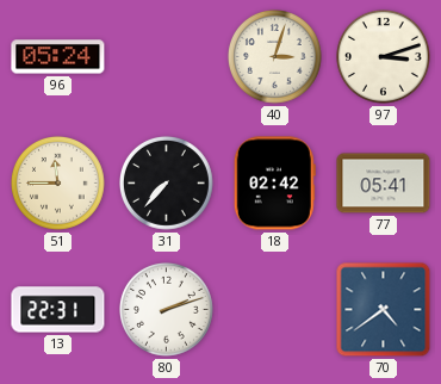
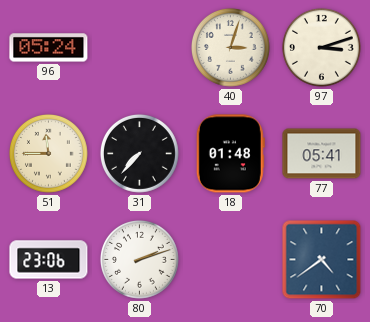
18: 02:42 -> 01:48 (230, 154)
13: 22:31 -> 23:06 (49, 260)
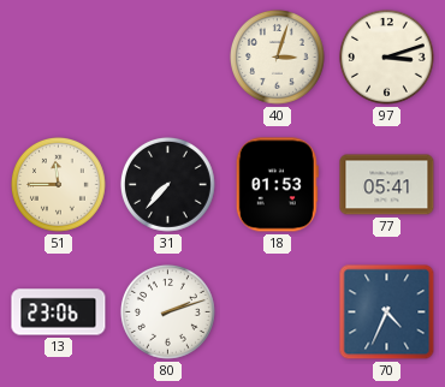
96: 05:24 -> none (49, 48)
18: 01:48 -> 01:53 (277, 185)
70: 4:39 -> 4:34 (387, 312)
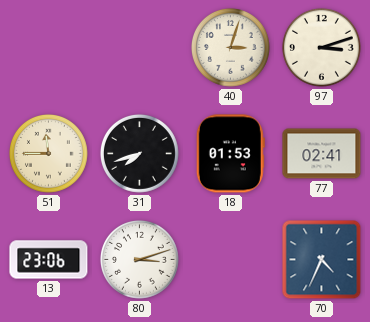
31: 7:37 -> 7:42 (140, 154)
77: 05:41 -> 02:41 (322, 154)
80: 2:12 -> 3:12 (140, 260)
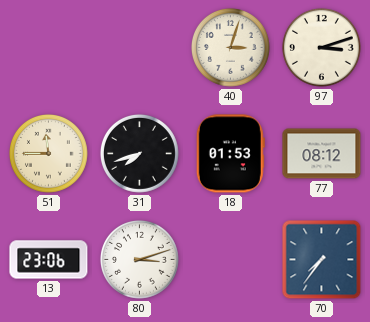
77: 02:41 -> 08:12 (322, 154)
70: 4:34 -> 7:36 (322, 260)
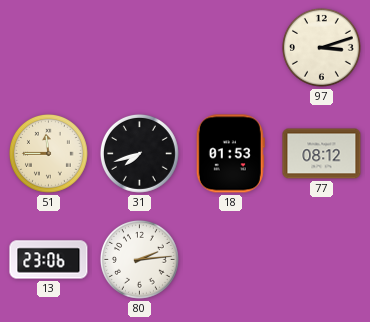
40: 3:03 -> none (231, 48)
80: 3:12 -> 2:14 (140, 260)
70: 7:36 -> none (322, 260)
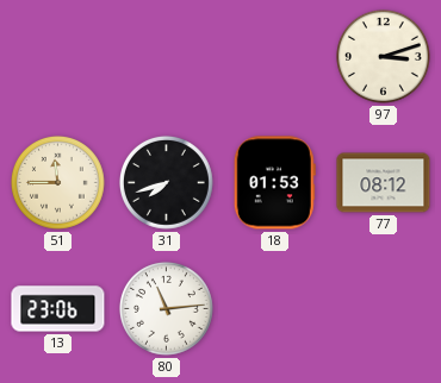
80: 2:14 -> 11:14 (167, 309)
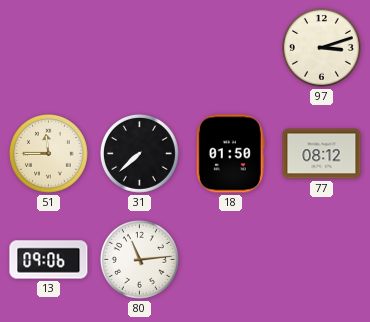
31: 7:42 -> 7:38 (140, 154)
18: 01:53 -> 01:50 (230, 154)
13: 23:06 -> 09:06 (49, 260)
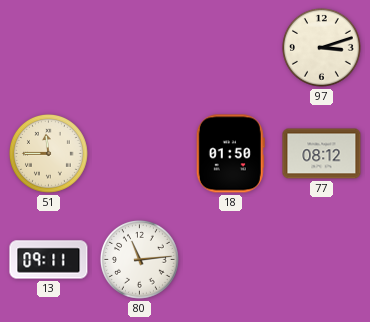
31: 7:38 -> none (140, 154)
13: 09:06 -> 09:11 (49, 260)
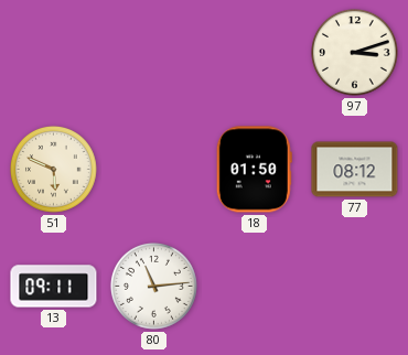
51: 11:45 -> 5:49 (54, 170)
